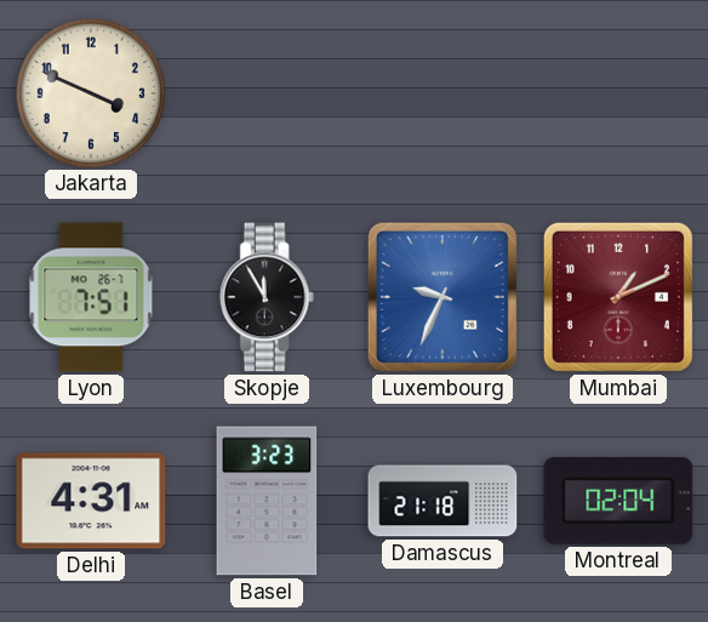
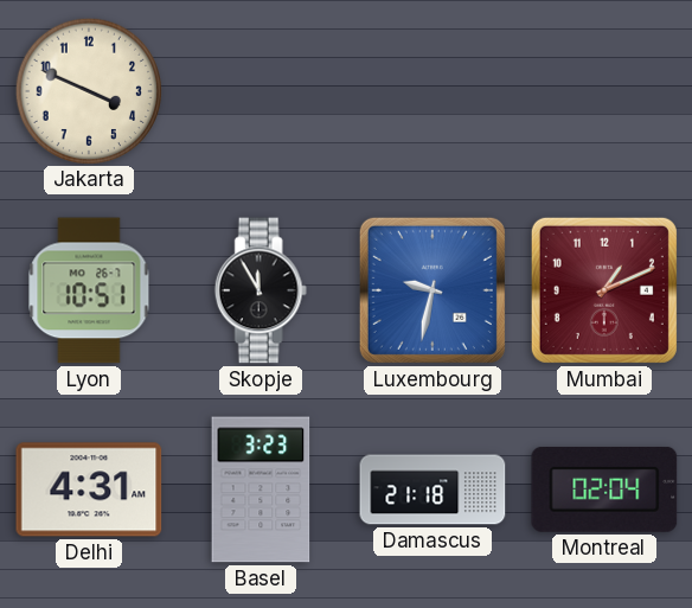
Lyon: 7:51 -> 10:51 (89, 290)
Luxembourg: 9:34 -> 9:32 (432, 290)
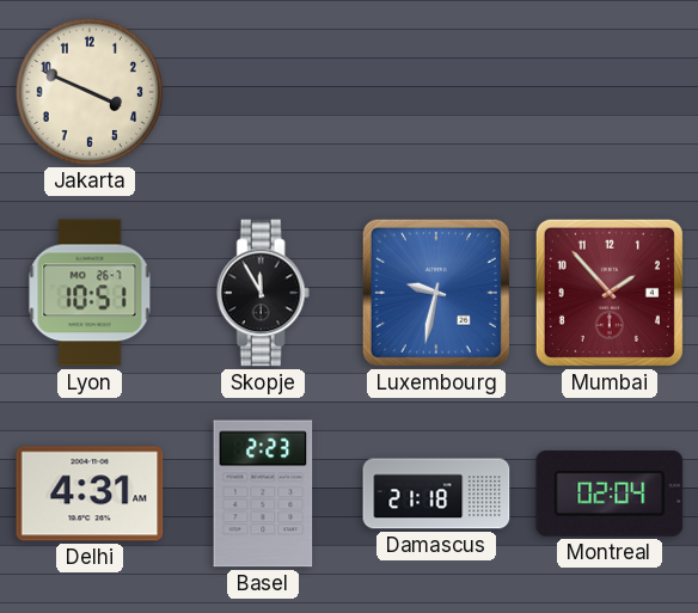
Mumbai: 1:11 -> 1:53 (610, 293)
Basel: 3:23 -> 2:23 (263, 494)
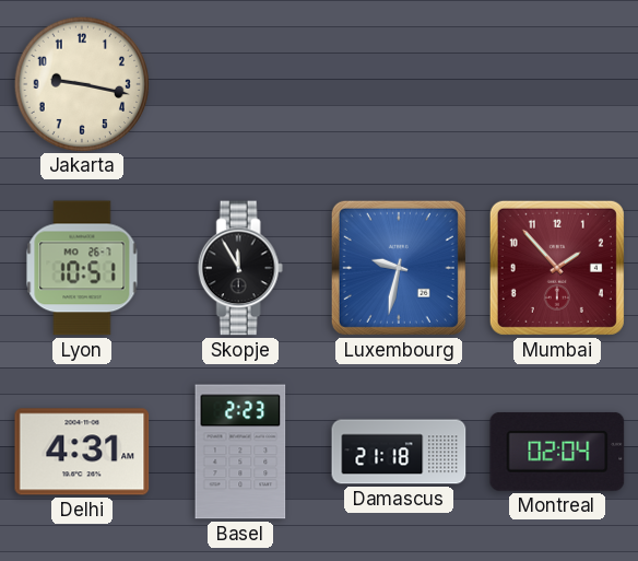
Jakarta: 3:49 -> 9:17 (81, 83)
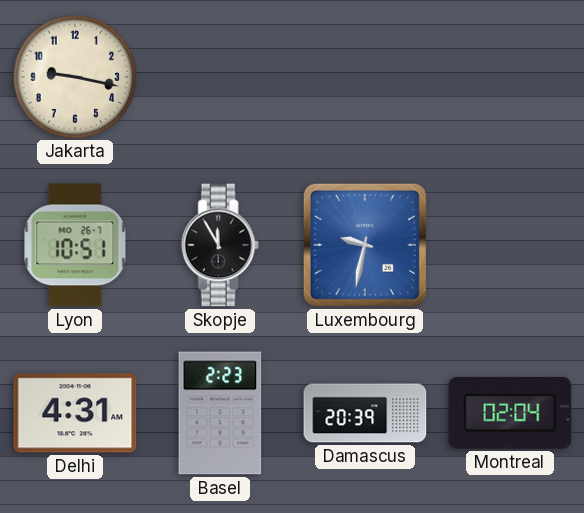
Mumbai: 1:53 -> none (557, 268)
Damascus: 21:18 -> 20:39 (365, 413)
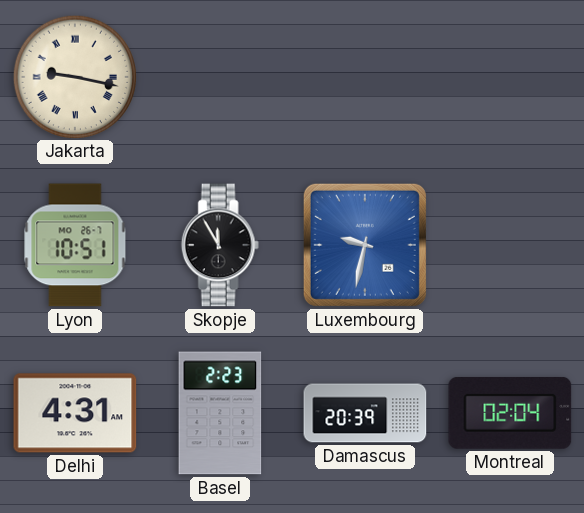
Jakarta numerals: Arabic -> Roman (74, 76)
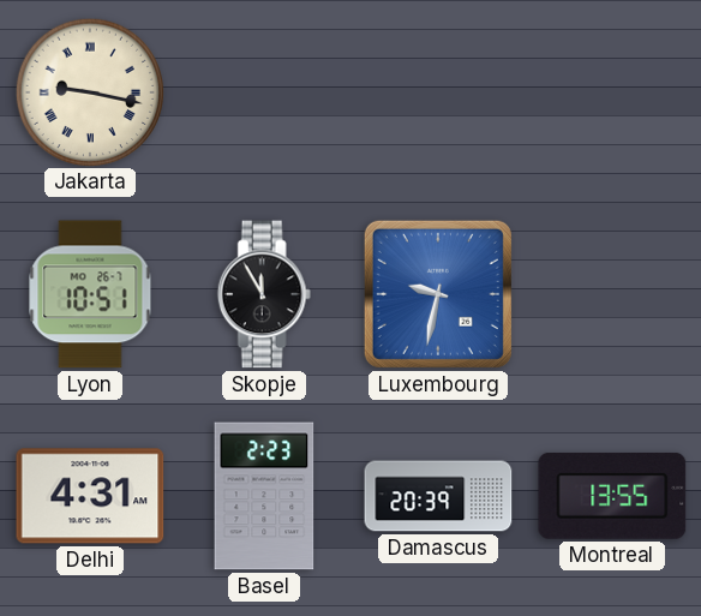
Montreal: 02:04 -> 13:55 (612, 496)
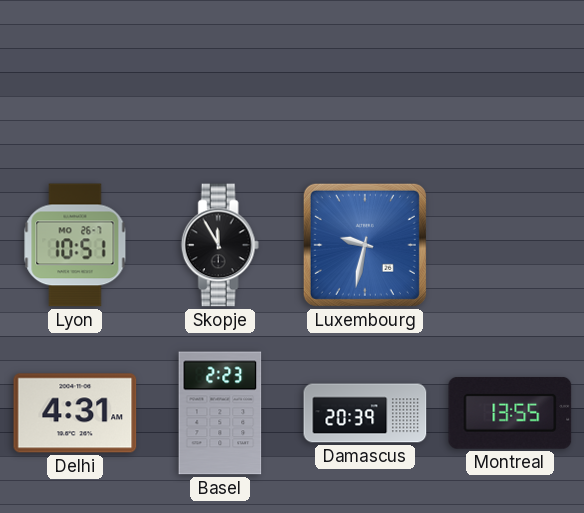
Jakarta: 9:17 -> none (89, 91)
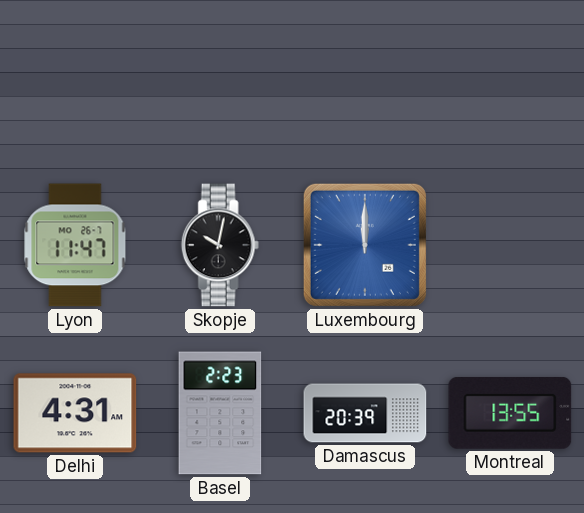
Lyon: 10:51 -> 11:47 (75, 245)
Skopje: 11:55 -> 10:02 (220, 245)
Luxembourg: 9:32 -> 12:00 (365, 245)
